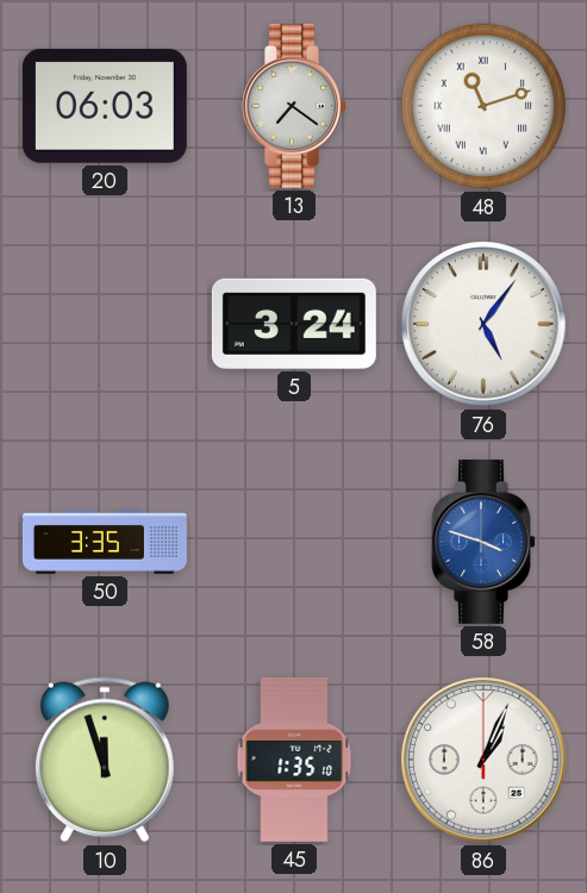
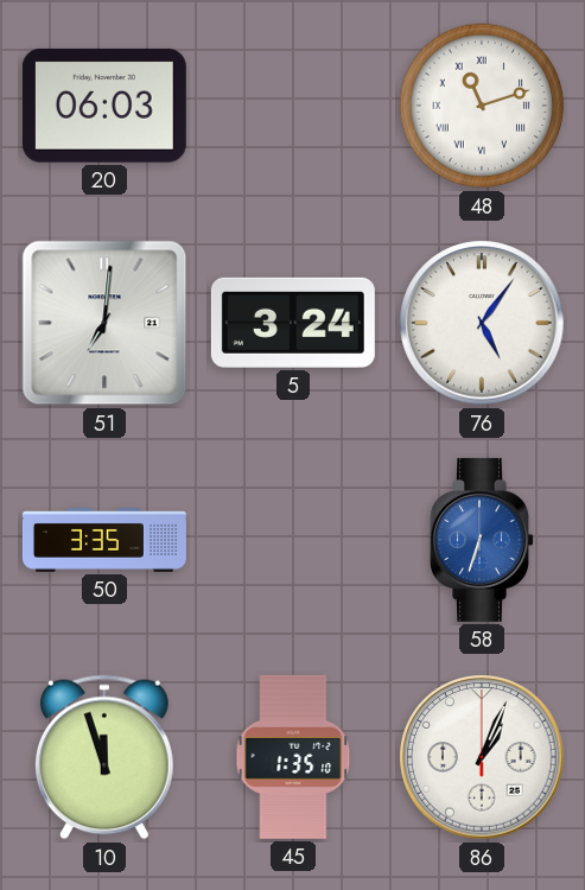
13: 7:21 -> none (294, 106)
51: none -> 7:01 (104, 323)
58: 3:48 -> 6:33 (482, 540)
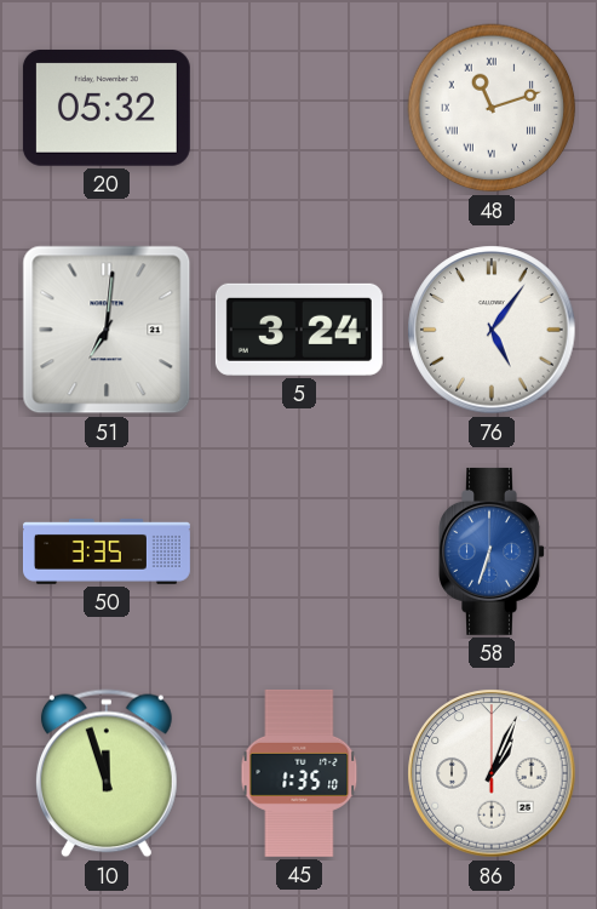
20: 06:03 -> 05:32 (107, 108)
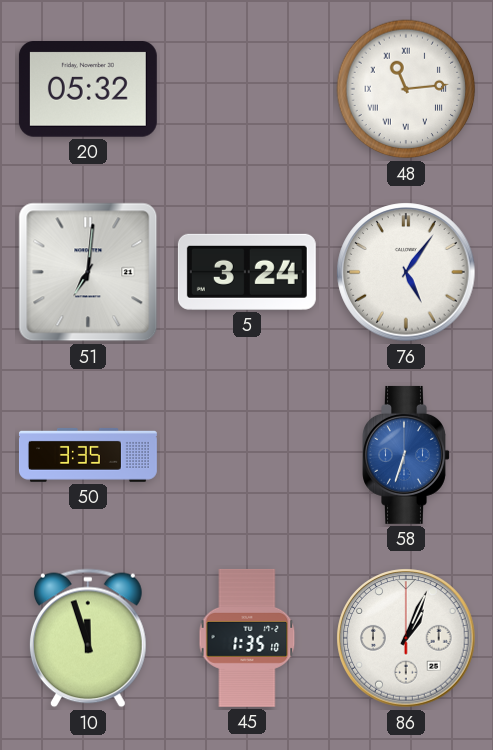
48: 11:12 -> 11:14 (406, 89)
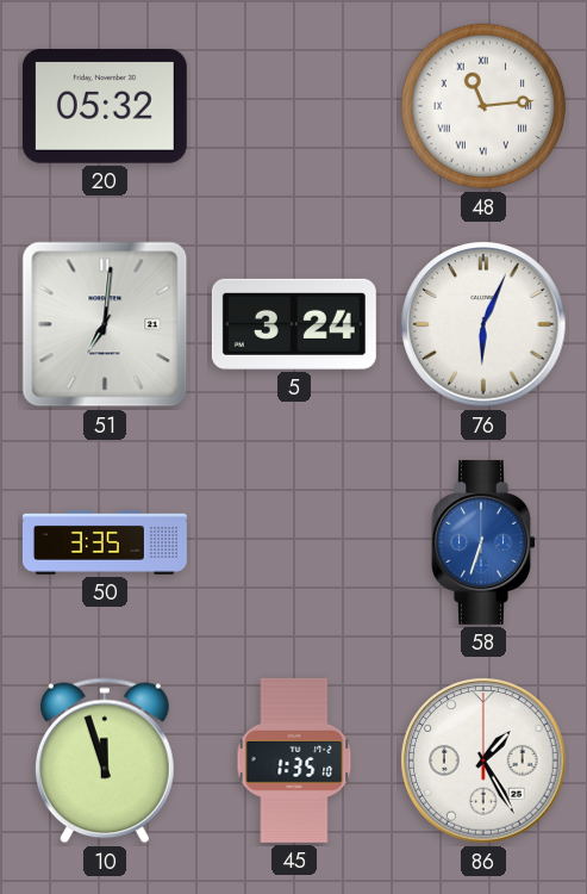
76: 5:06 -> 6:04 (483, 324)
86: 1:04 -> 1:25 (483, 760)
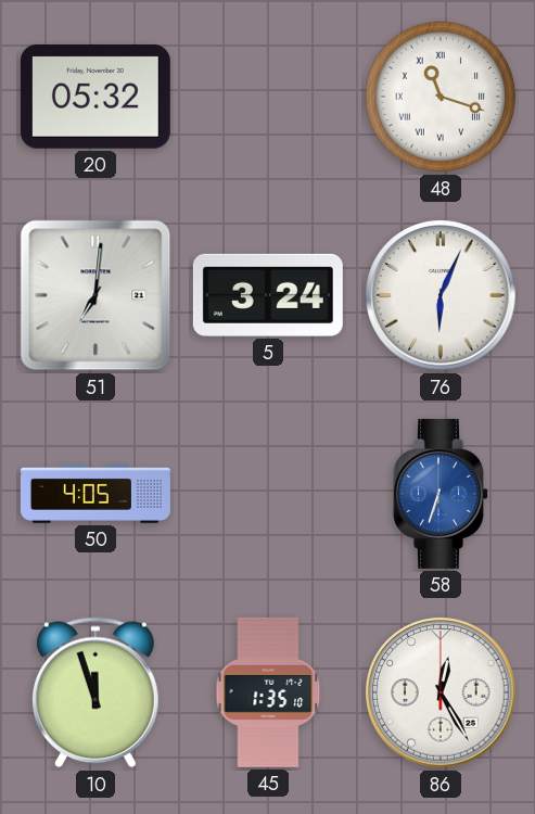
48: 11:14 -> 11:18 (441, 97)
50: 3:35 -> 4:05 (95, 494)
86: 1:25 -> 12:25 (441, 692)
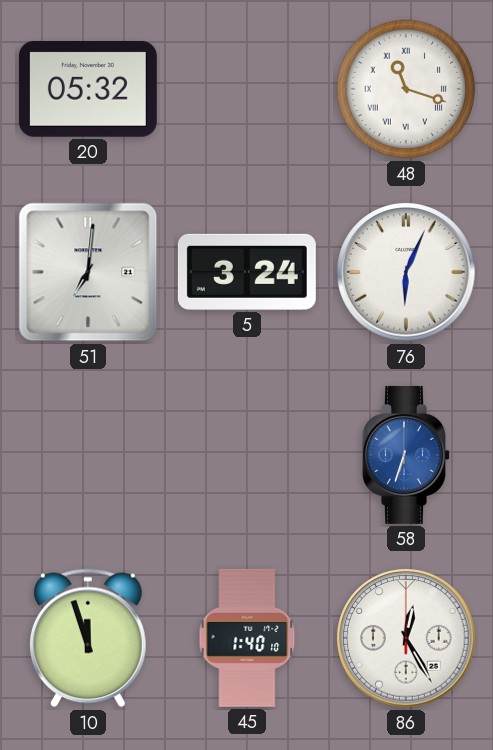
50: 4:05 -> none (95, 494)
45: 1:35 -> 1:40 (247, 638)
